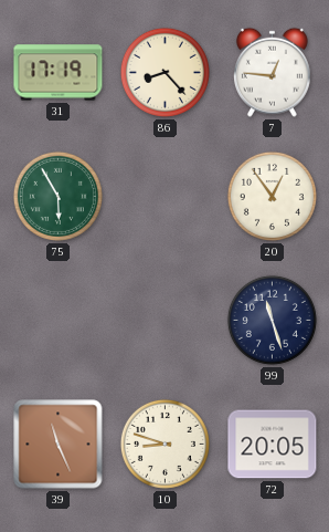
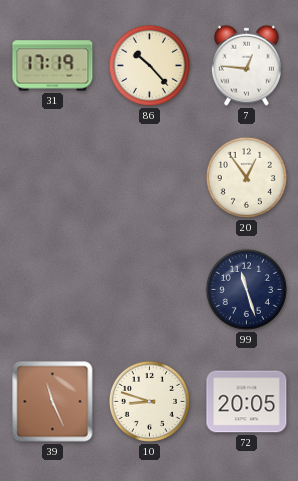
86: 8:23 -> 10:23 (149, 65)
75: 5:55 -> none (57, 196)
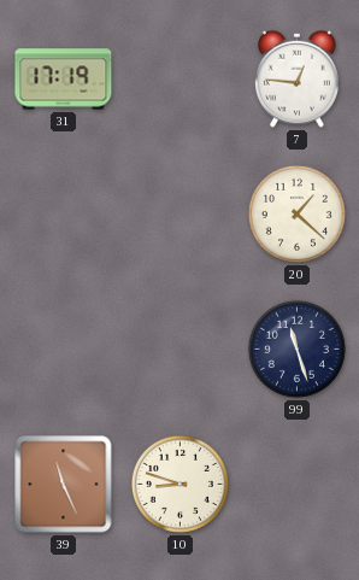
86: 10:23 -> none (149, 65)
20: 12:54 -> 1:22 (296, 213)
72: 20:05 -> none (247, 402)
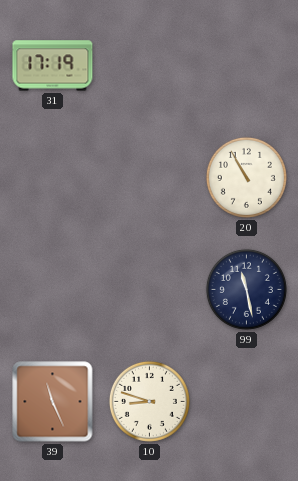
7: 12:46 -> none (296, 78)
20: 1:22 -> 10:55 (246, 177)
99: 11:27 -> 11:28 (246, 289)
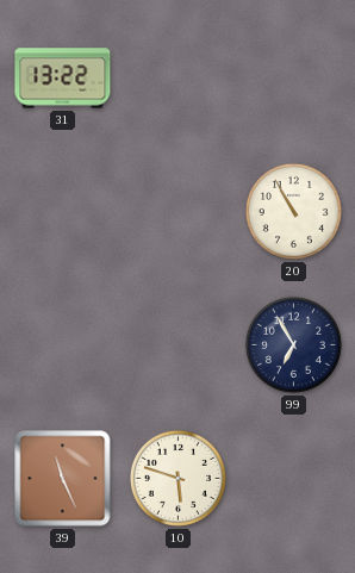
31: 17:19 -> 13:22 (63, 79)
99: 11:28 -> 6:55 (293, 344)
10: 8:48 -> 5:48 (177, 478)
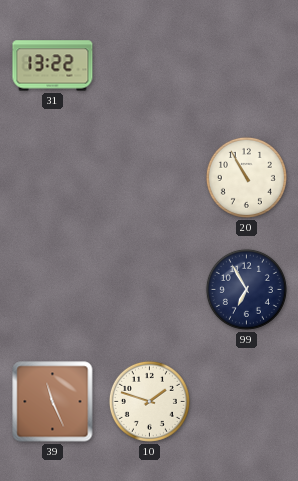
10: 5:48 -> 1:48 (149, 401)
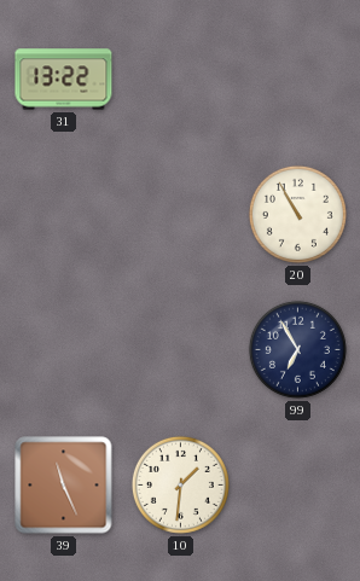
10: 1:48 -> 1:31 (180, 484)
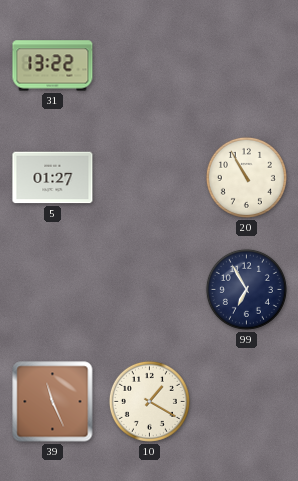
5: none -> 01:27 (53, 178)
10: 1:31 -> 1:20 (149, 401)
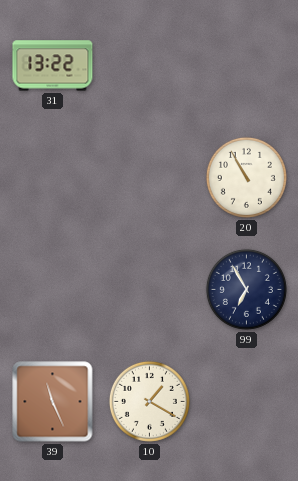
5: 01:27 -> none (53, 178)
